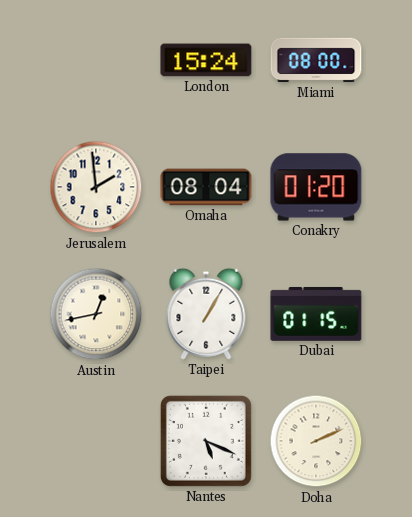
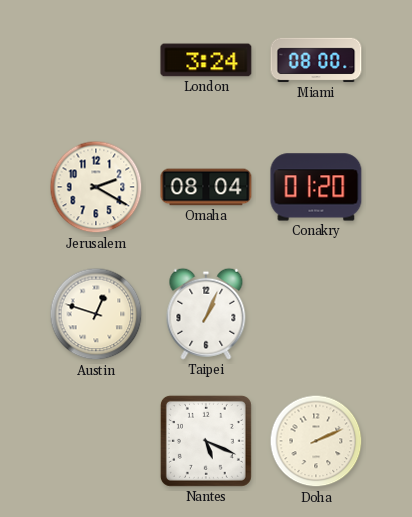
London: 15:24 -> 3:24 (206, 60)
Jerusalem: 1:59 -> 2:20 (96, 187)
Austin: 12:43 -> 12:48 (96, 314)
Taipei: 1:05 -> 1:04 (206, 314)
Dubai: 01:15 -> none (316, 314)
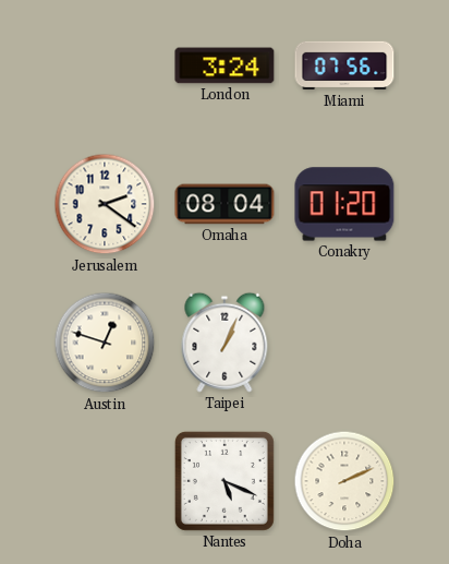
Miami: 08:00 -> 07:56 (344, 65)
Jerusalem: 2:20 -> 2:21 (105, 204)
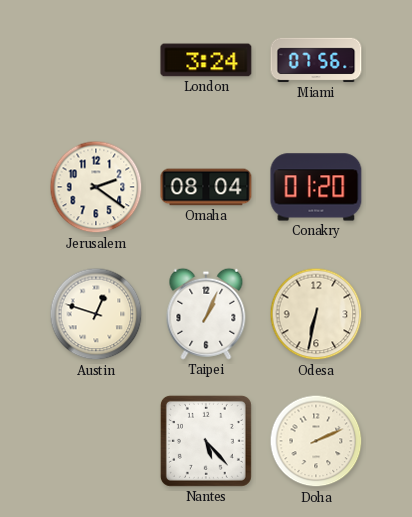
Odesa: none -> 6:32 (316, 314)
Nantes: 5:19 -> 5:23 (206, 441)
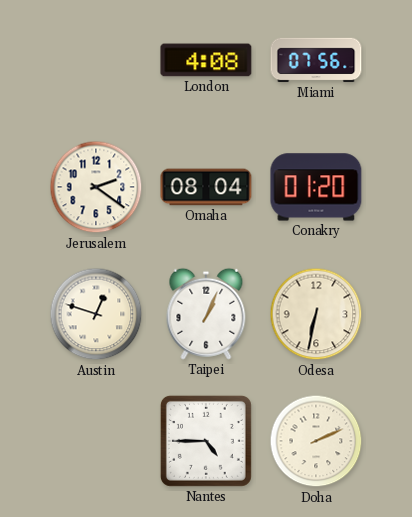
London: 3:24 -> 4:08 (206, 60)
Nantes: 5:23 -> 4:45 (206, 441)
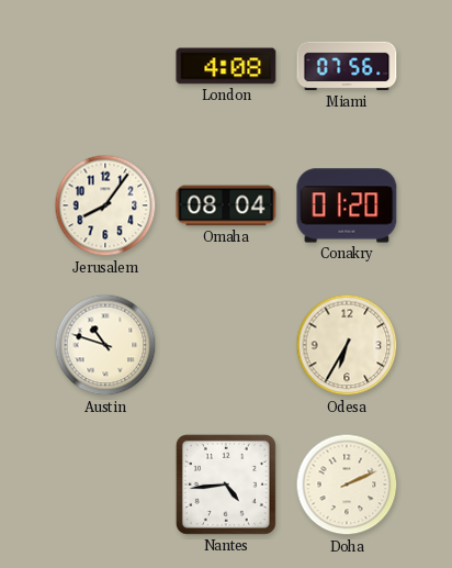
Jerusalem: 2:21 -> 8:06 (105, 205)
Austin: 12:48 -> 10:48 (105, 345)
Taipei: 1:04 -> none (206, 314)
Odesa: 6:32 -> 6:35 (347, 345)
Nantes: 4:45 -> 4:44 (226, 485)
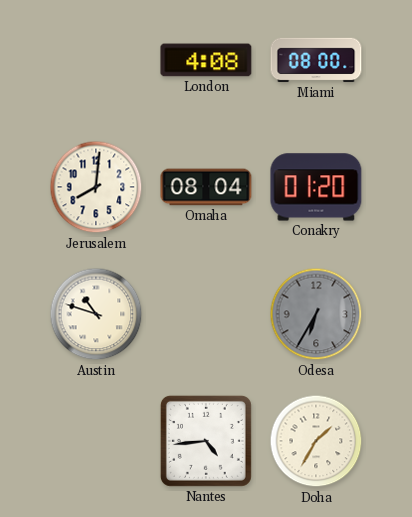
Miami: 07:56 -> 08:00 (316, 60)
Jerusalem: 8:06 -> 8:01 (96, 187)
Odesa dial: cream -> grey (316, 314)
Doha: 2:11 -> 1:35 (316, 441)
